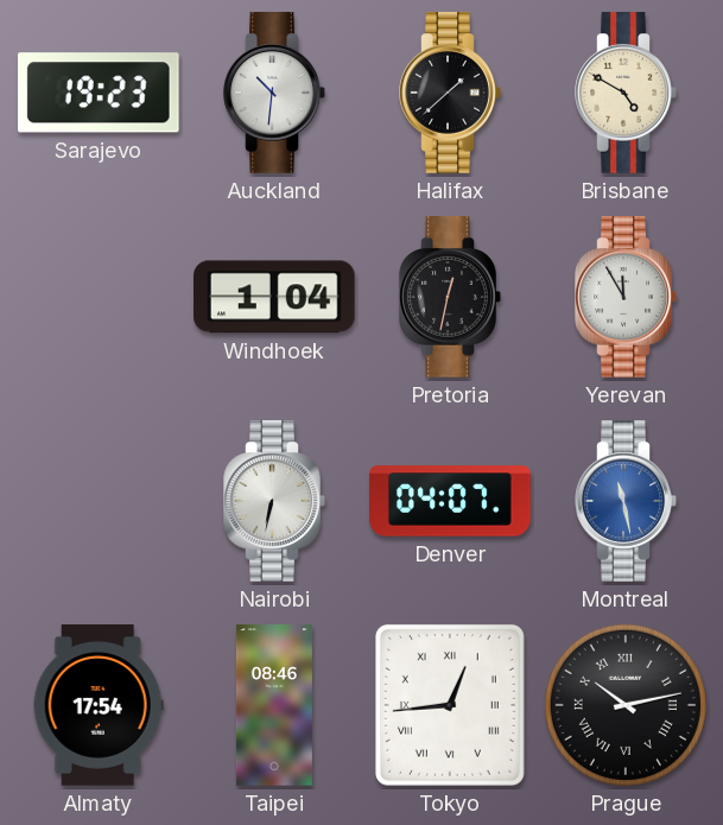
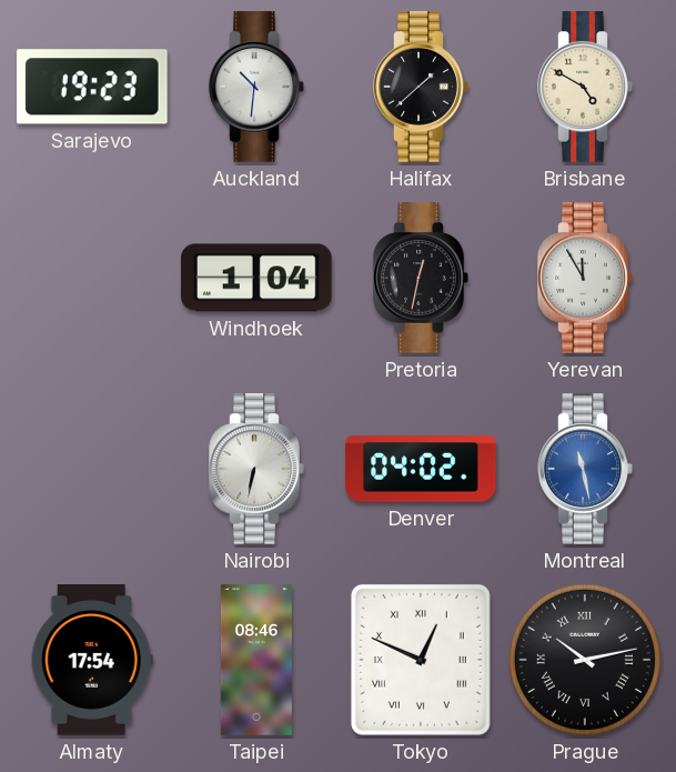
Denver: 04:07 -> 04:02 (421, 469)
Tokyo: 12:44 -> 12:49 (421, 660)
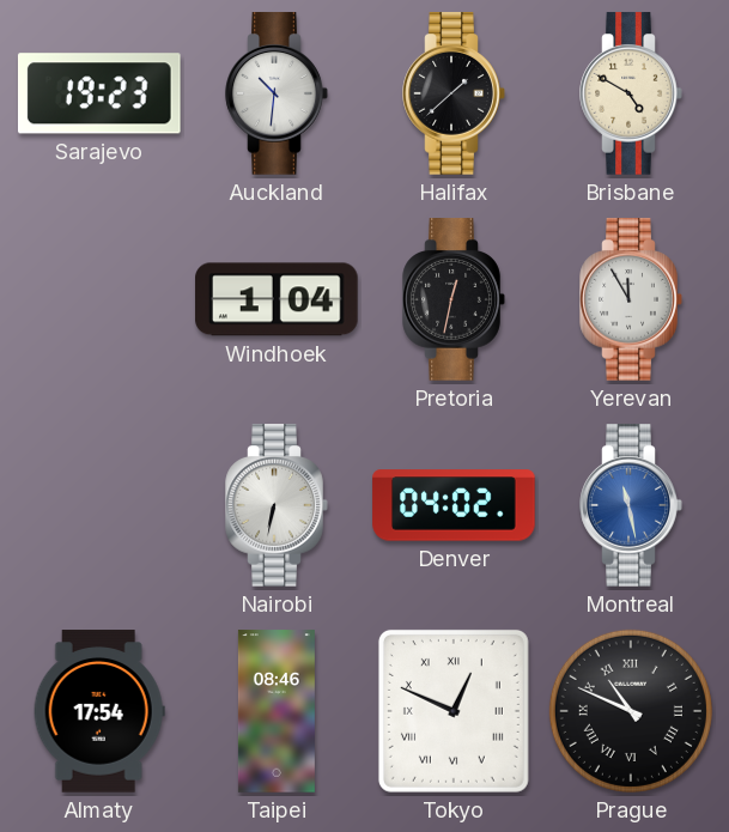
Prague: 10:13 -> 10:49 (631, 711)
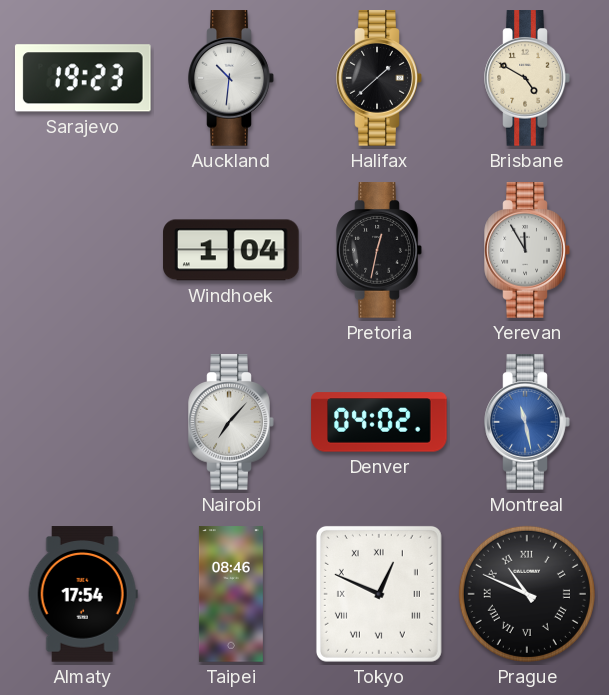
Nairobi: 6:32 -> 7:07 (231, 422)
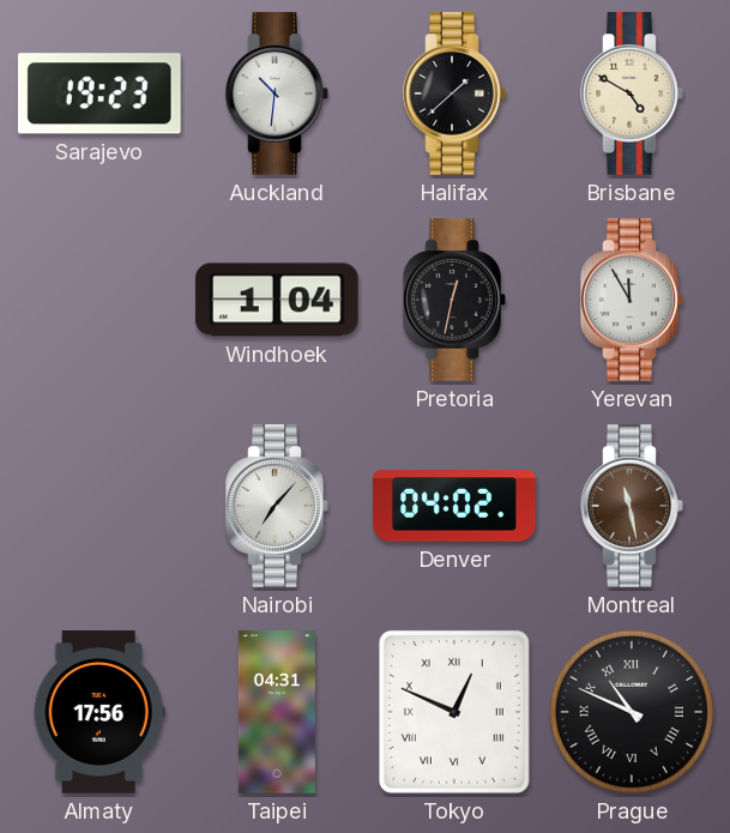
Montreal dial: blue -> brown (632, 506)
Almaty: 17:54 -> 17:56 (99, 712)
Taipei: 08:46 -> 04:31 (277, 712)
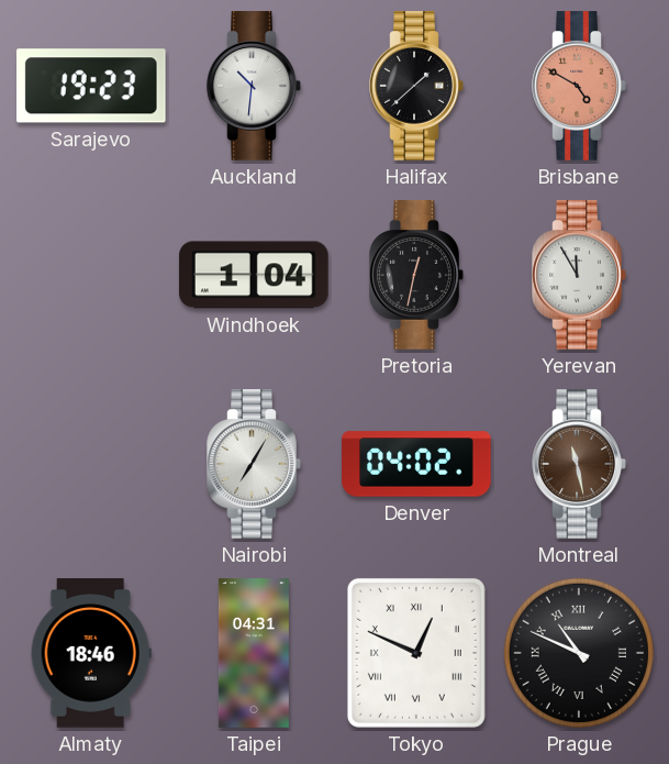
Brisbane dial: cream -> salmon (579, 86)
Nairobi: 7:07 -> 7:05 (254, 464)
Almaty: 17:56 -> 18:46 (91, 653)
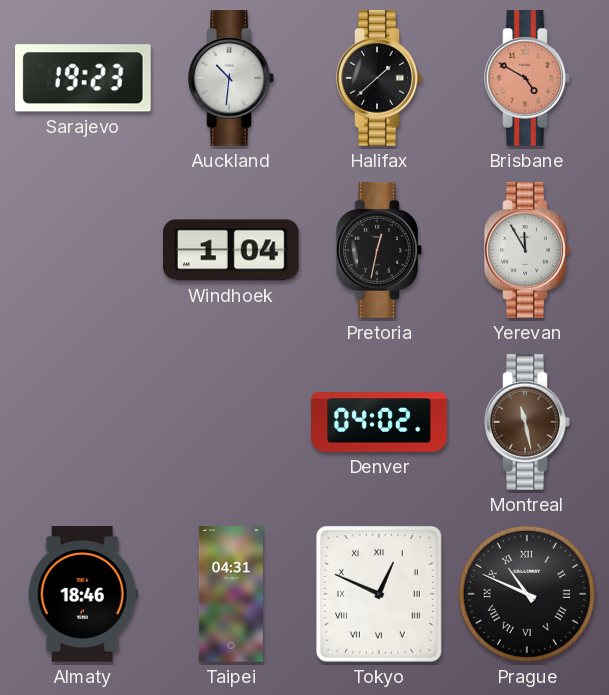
Nairobi: 7:05 -> none (254, 464)
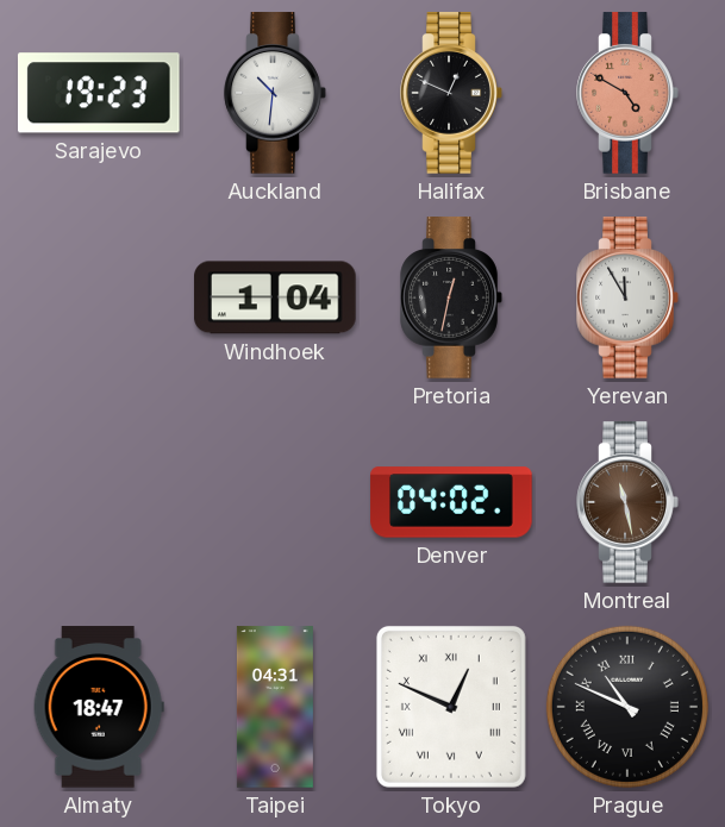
Halifax: 1:38 -> 12:49 (451, 93)
Almaty: 18:46 -> 18:47 (99, 707)
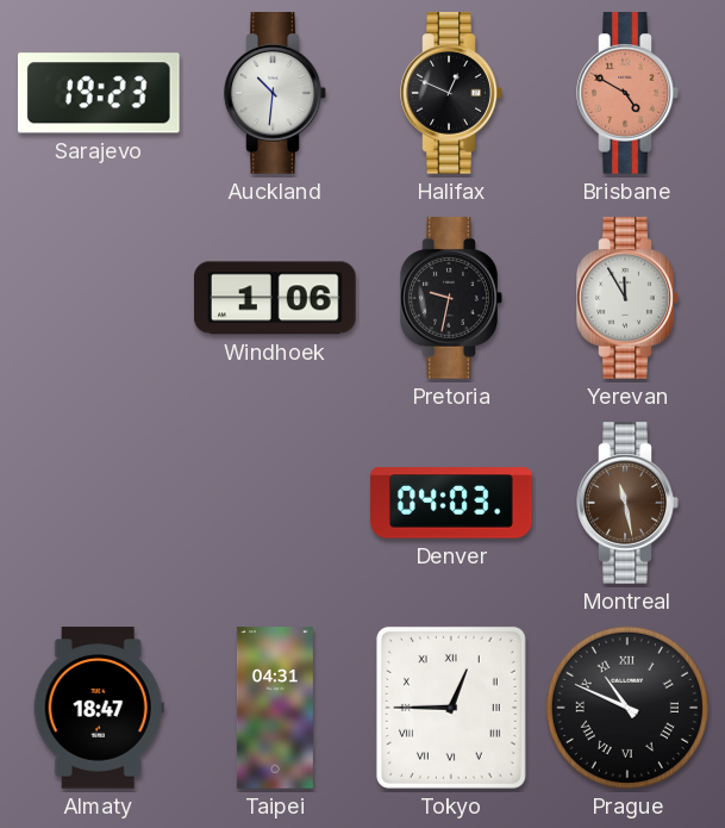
Windhoek: 1:04 -> 1:06 (275, 298)
Pretoria: 12:32 -> 9:32 (451, 298)
Denver: 04:02 -> 04:03 (451, 503)
Tokyo: 12:49 -> 12:45 (451, 708)
